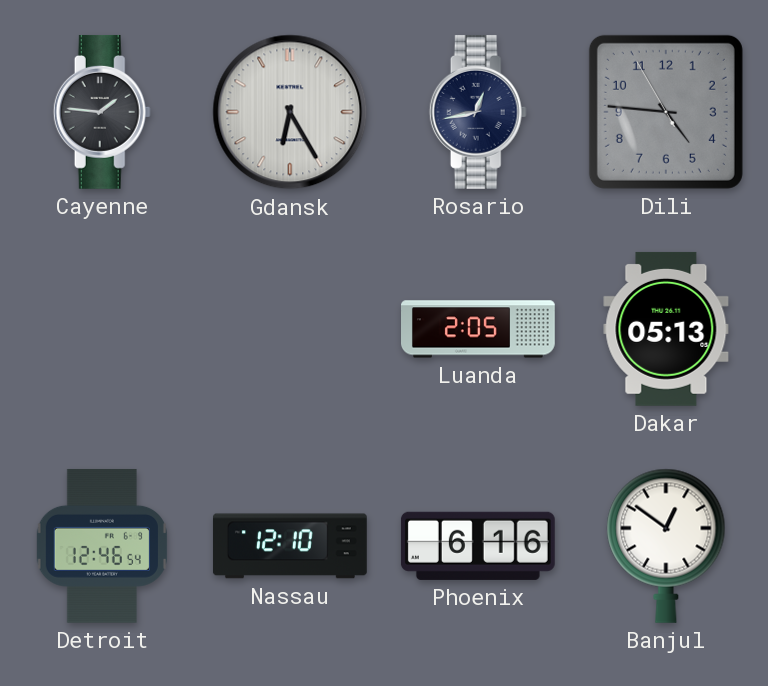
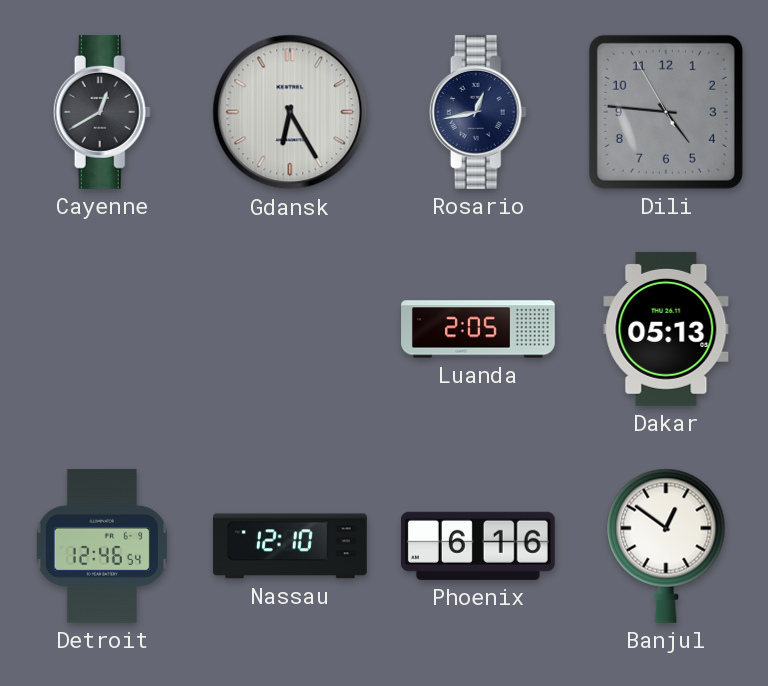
Cayenne: 1:46 -> 12:40 (102, 112)
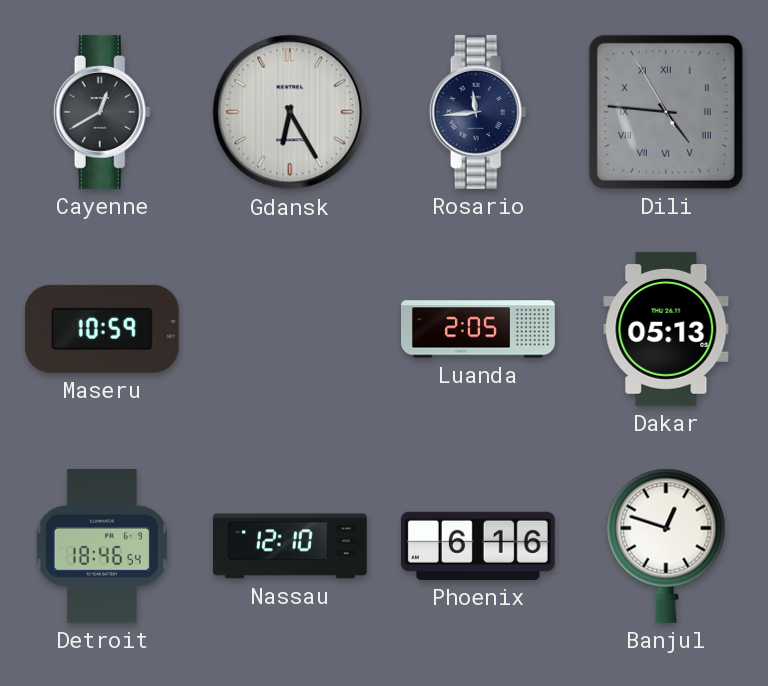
Rosario: 12:43 -> 11:44 (478, 112)
Dili numerals: Arabic -> Roman (666, 112)
Maseru: none -> 10:59 (102, 329)
Detroit: 12:46 -> 18:46 (102, 546)
Banjul: 12:51 -> 12:48 (666, 546)
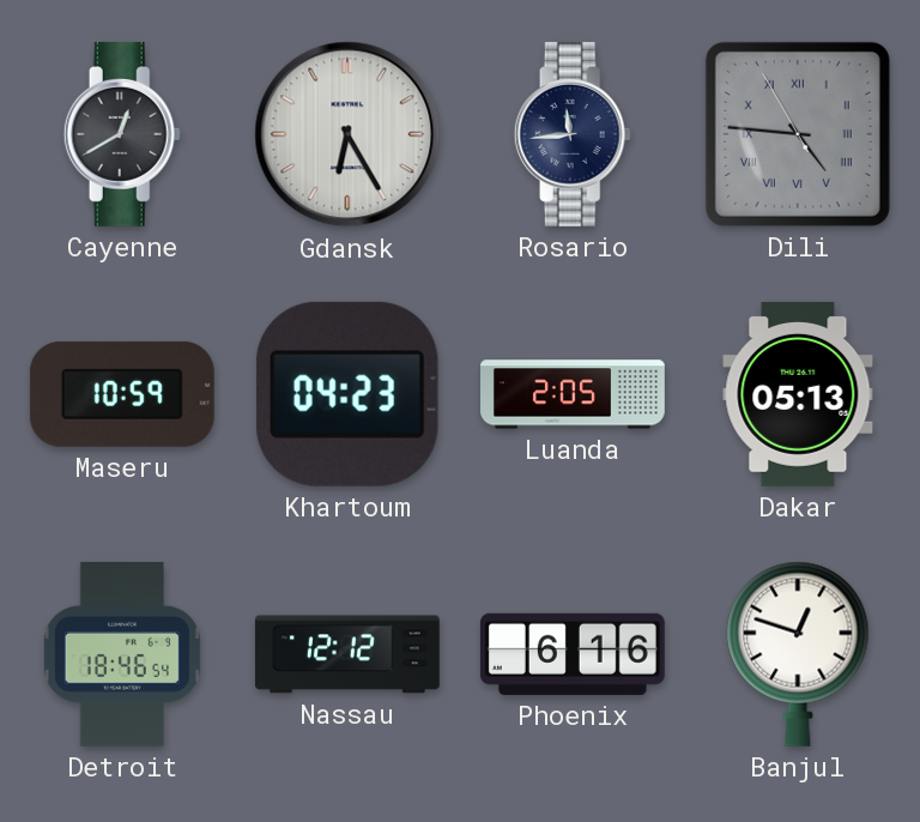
Khartoum: none -> 04:23 (347, 394)
Nassau: 12:10 -> 12:12 (347, 654)
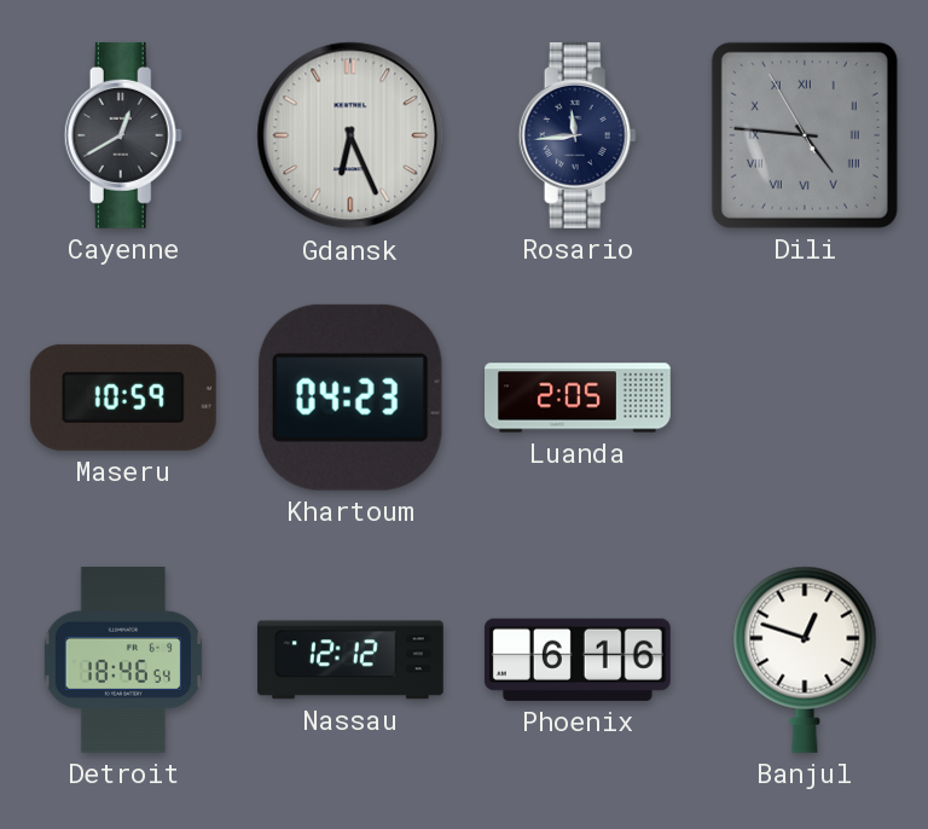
Gdansk: 6:25 -> 6:26 (350, 135)
Dakar: 05:13 -> none (798, 394)
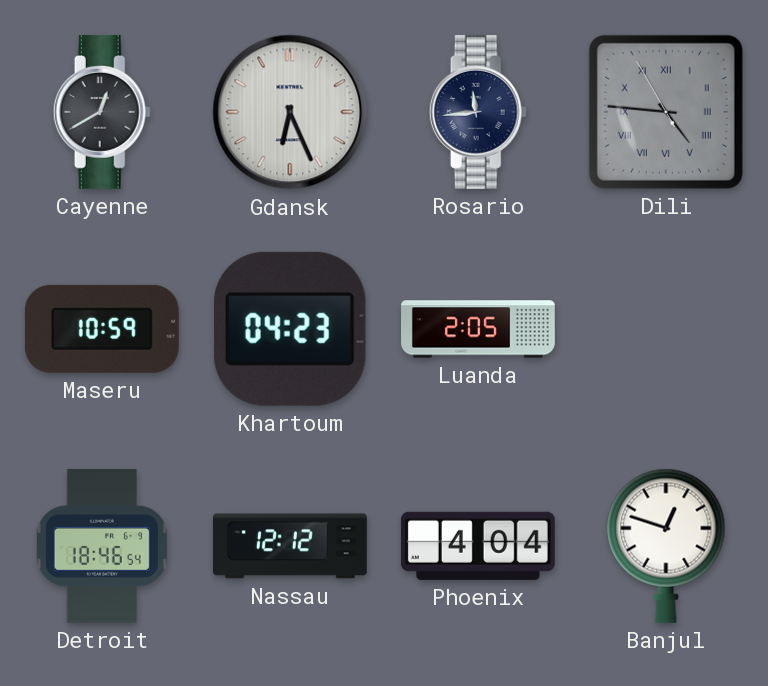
Phoenix: 6:16 -> 4:04 (478, 546)
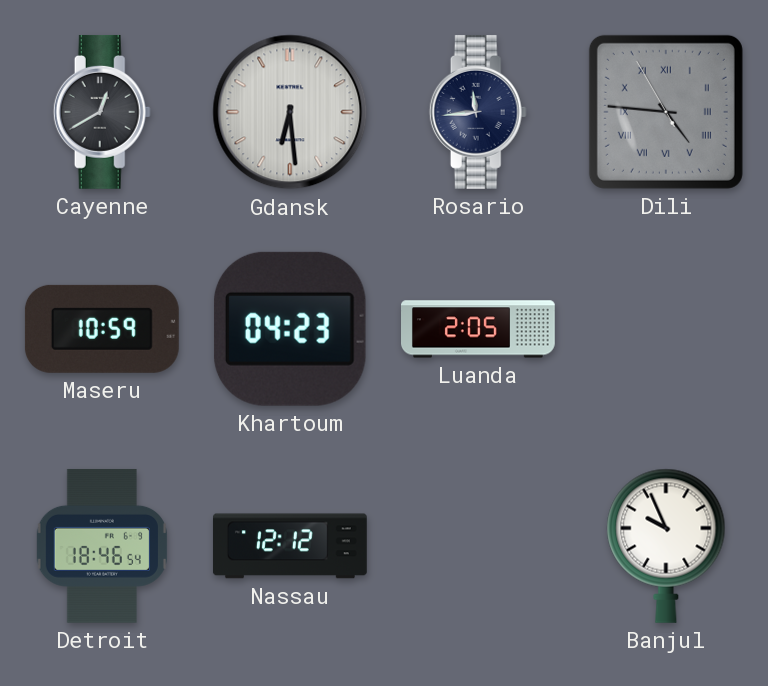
Gdansk: 6:26 -> 6:29 (290, 112)
Phoenix: 4:04 -> none (478, 546)
Banjul: 12:48 -> 9:56 (666, 546)
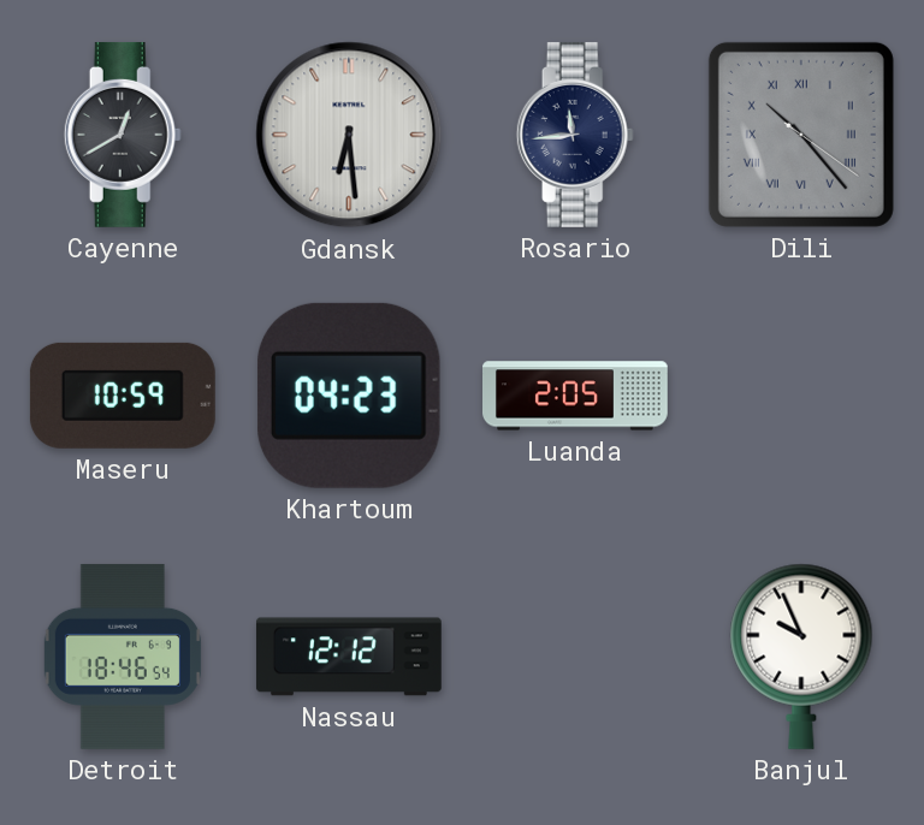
Dili: 4:45 -> 10:23 (801, 135)
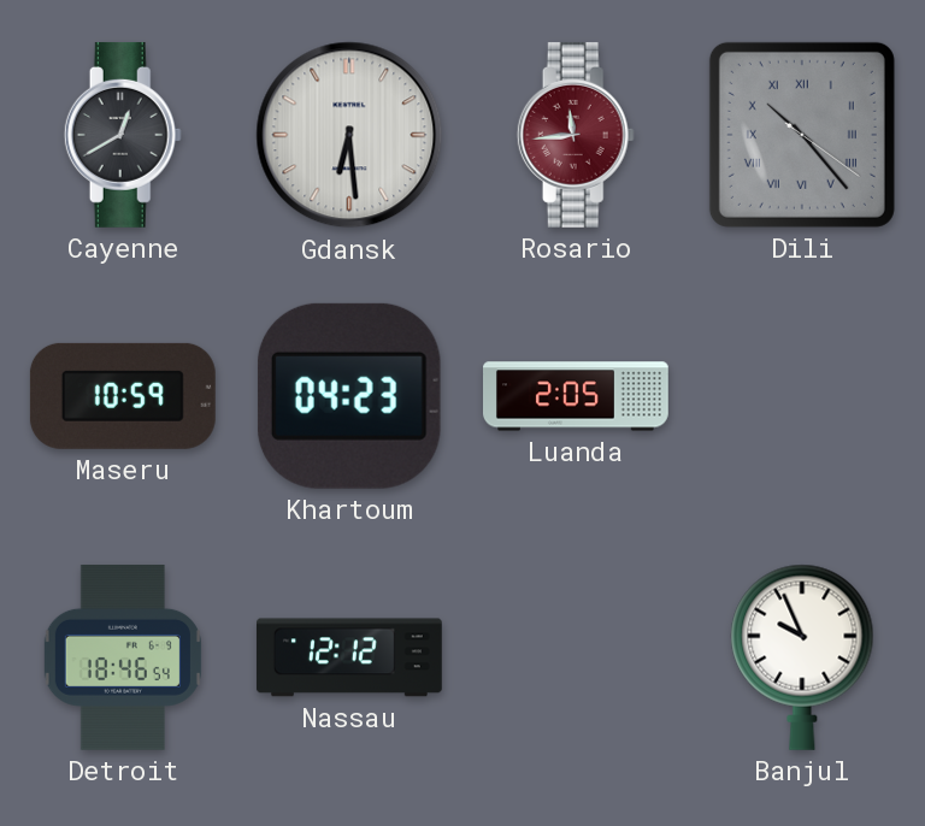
Rosario dial: navy -> burgundy (576, 135)
